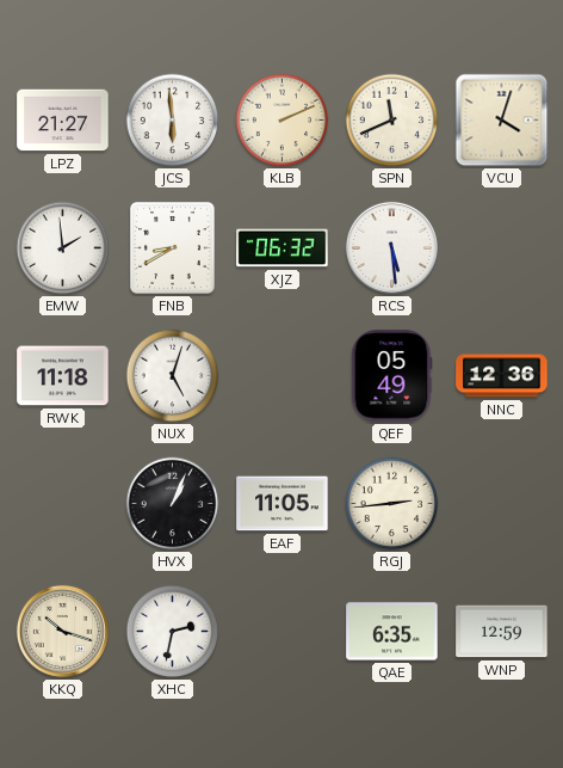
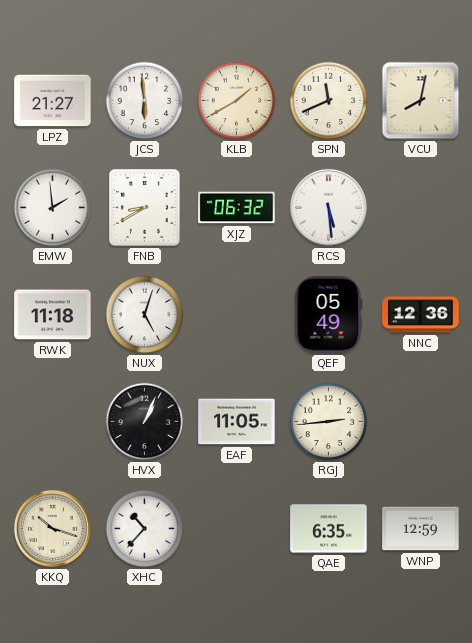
KLB: 2:11 -> 1:40 (237, 101)
VCU: 4:03 -> 8:02 (421, 101)
XHC: 2:32 -> 10:37 (145, 529)
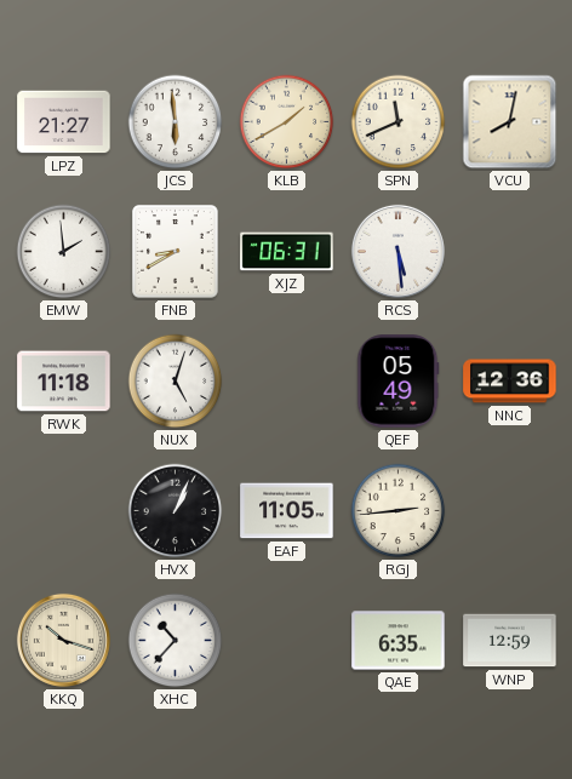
XJZ: 06:32 -> 06:31 (287, 252)
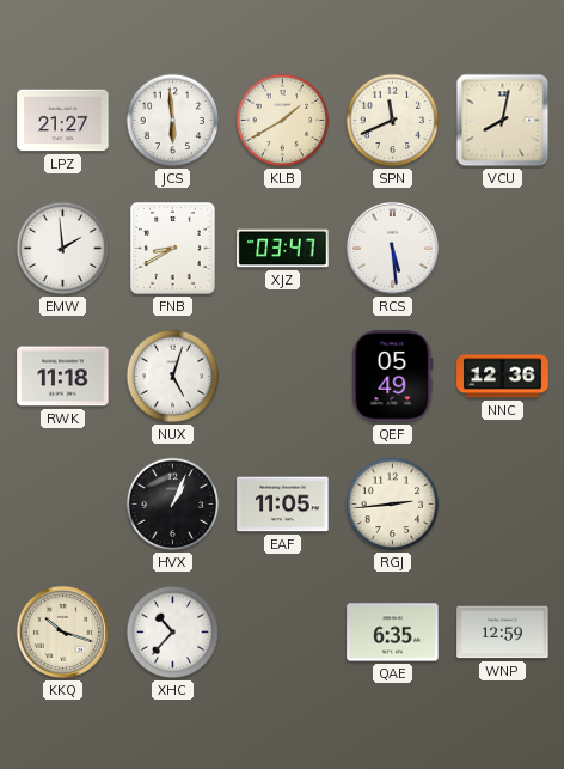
XJZ: 06:31 -> 03:47 (283, 249)
